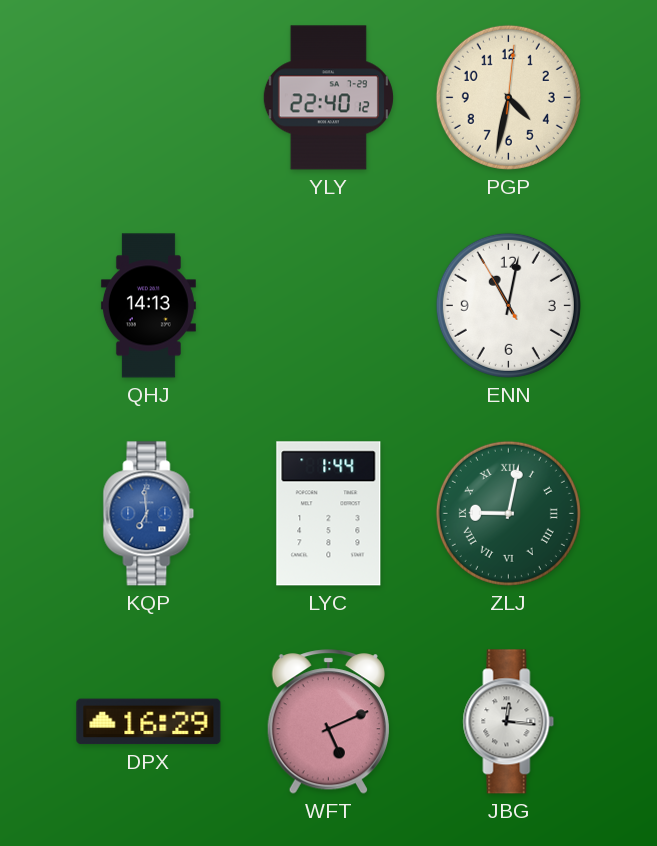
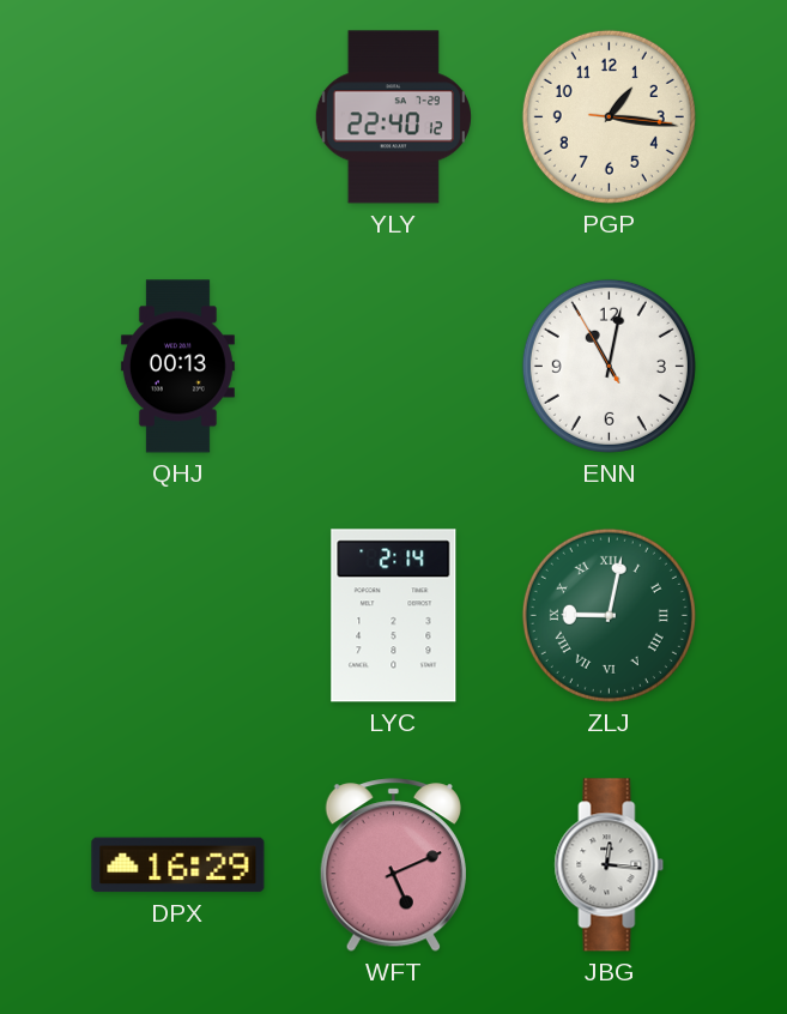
PGP: 4:32 -> 1:16 (609, 116)
QHJ: 14:13 -> 00:13 (177, 367)
KQP: 6:59 -> none (149, 514)
LYC: 1:44 -> 2:14 (394, 616)
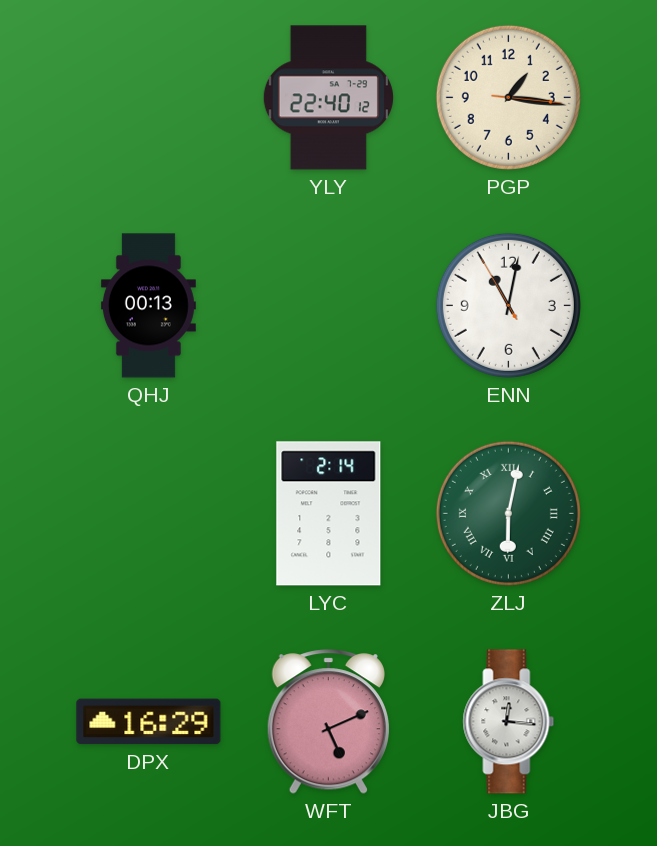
ZLJ: 9:02 -> 6:02 (508, 513)
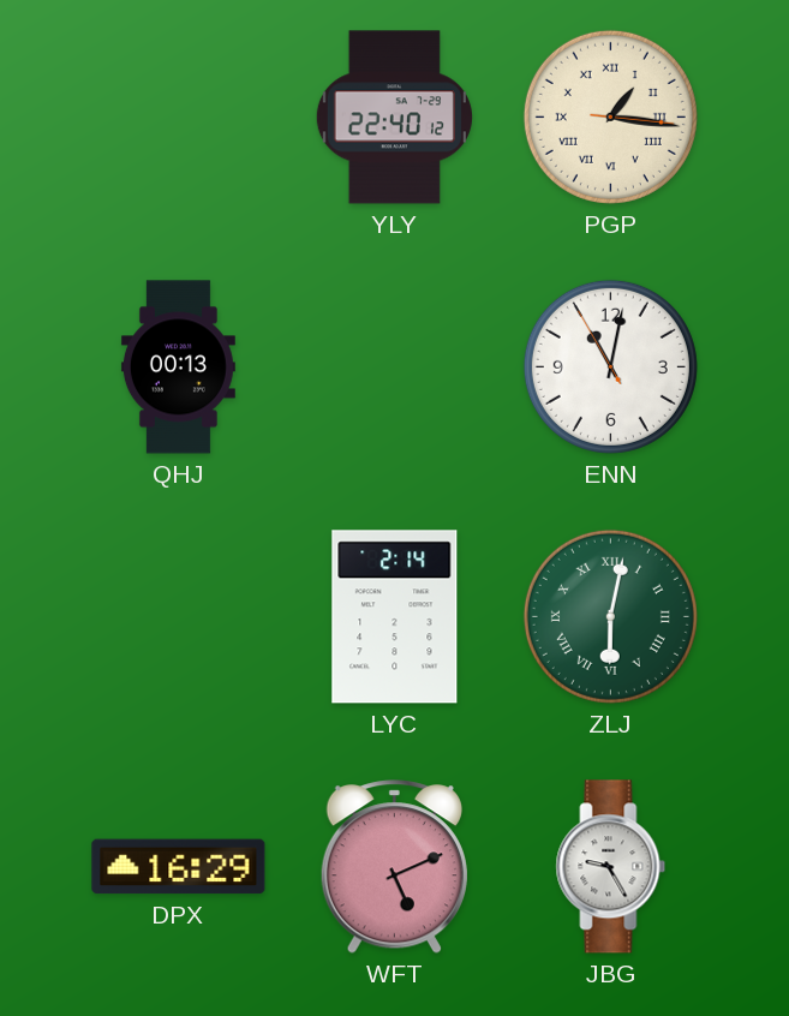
PGP numerals: Arabic -> Roman (610, 116)
JBG: 12:16 -> 9:25 (611, 867)
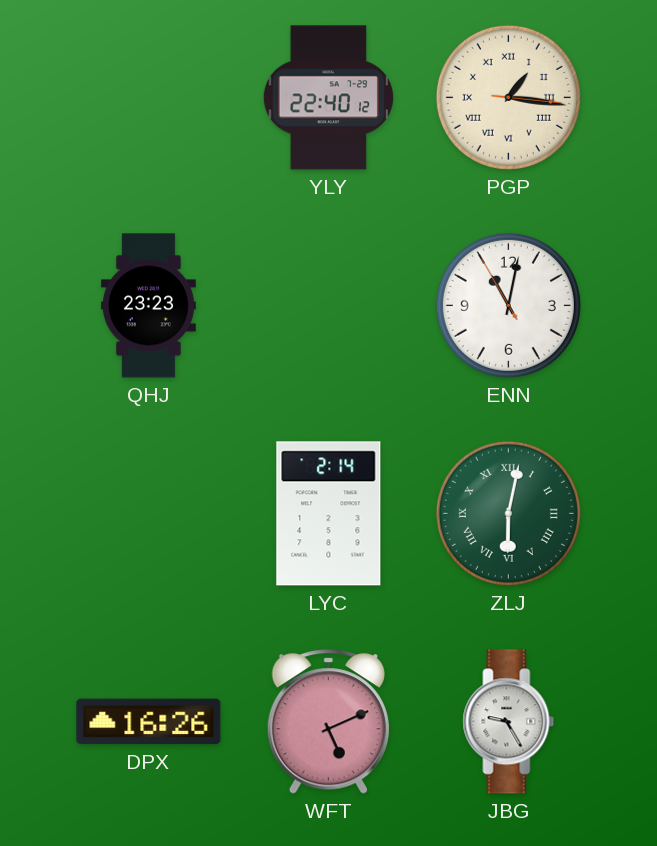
QHJ: 00:13 -> 23:23 (148, 306)
DPX: 16:29 -> 16:26 (149, 722)
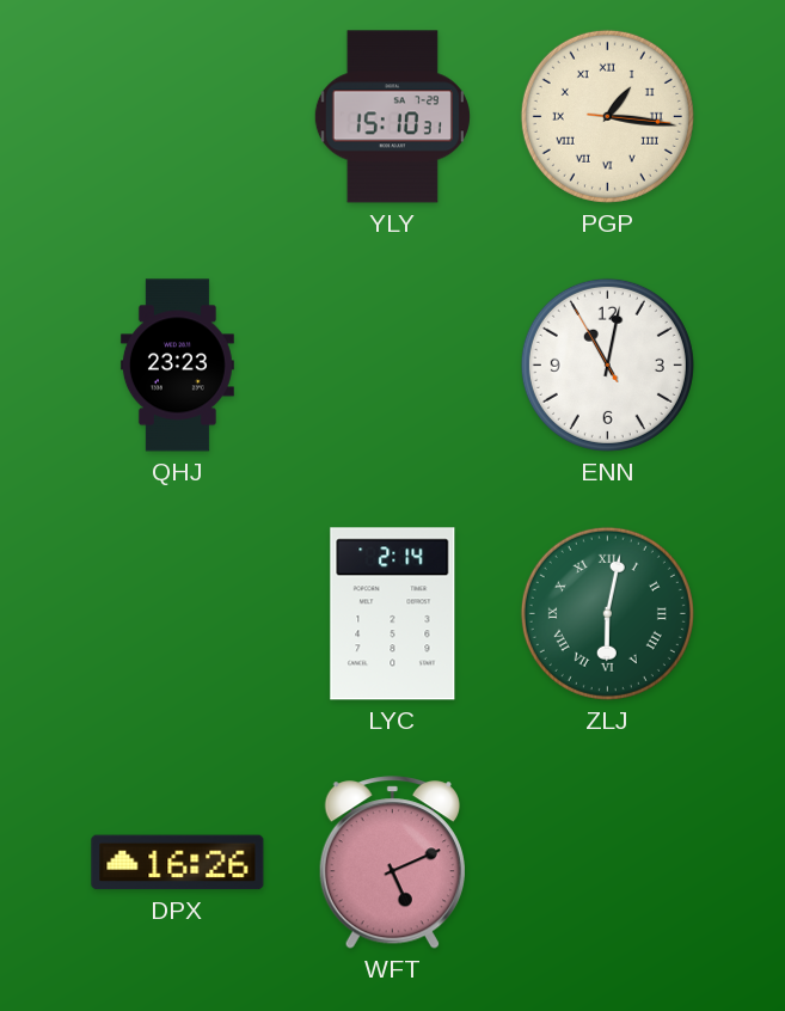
YLY: 22:40 -> 15:10 (392, 117)
JBG: 9:25 -> none (509, 722)
